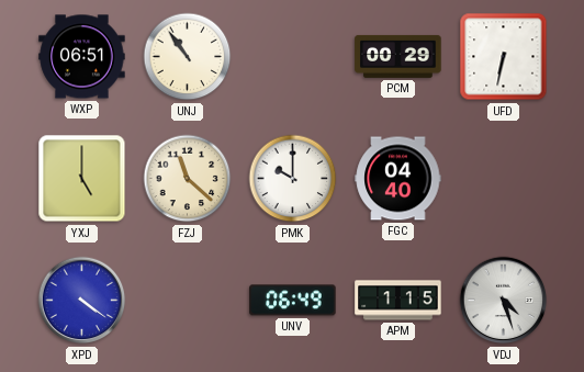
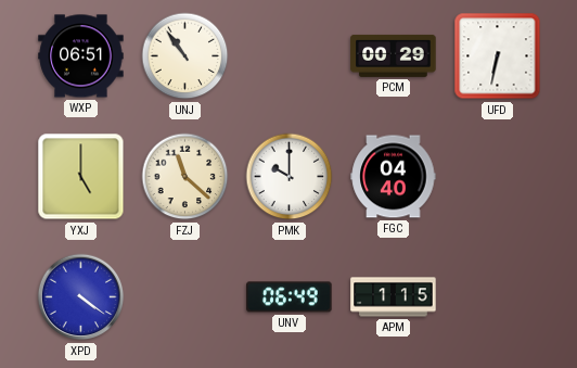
VDJ: 4:27 -> none (504, 301)
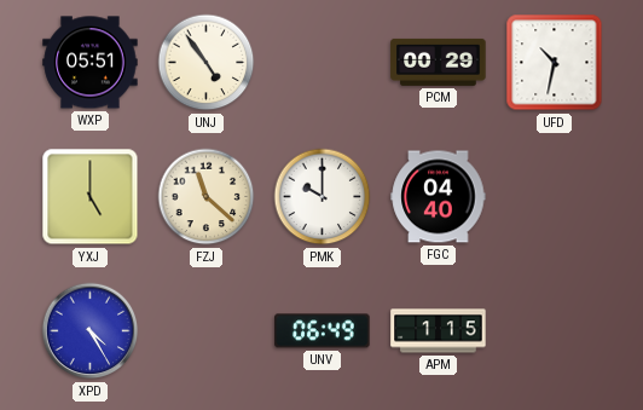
WXP: 06:51 -> 05:51 (91, 63)
UNJ: 10:54 -> 4:54 (207, 63)
UFD: 6:32 -> 10:32 (555, 63)
XPD: 4:21 -> 4:25 (91, 331)
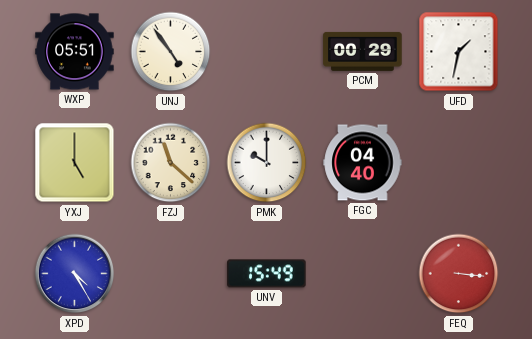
UFD: 10:32 -> 1:32 (459, 52)
UNV: 06:49 -> 15:49 (267, 274)
APM: 1:15 -> none (439, 331)
FEQ: none -> 3:16 (459, 274)
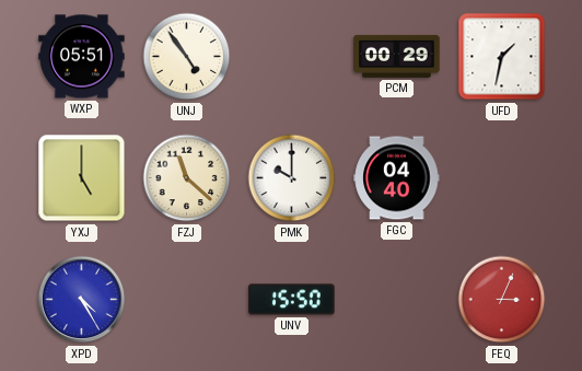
UNV: 15:49 -> 15:50 (292, 300)
FEQ: 3:16 -> 3:04 (502, 300)
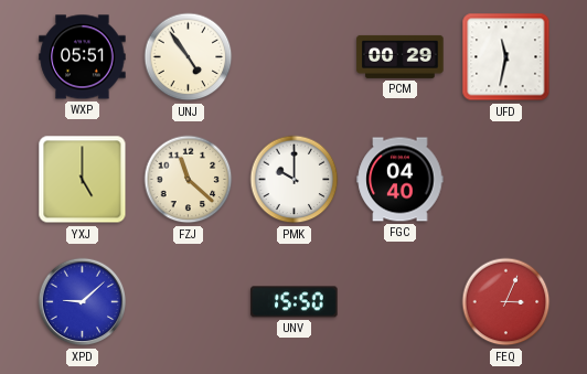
UFD: 1:32 -> 11:32 (506, 57)
XPD: 4:25 -> 9:08 (83, 302)
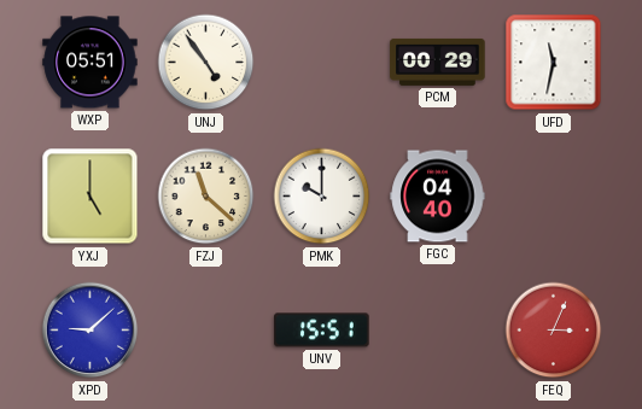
UNV: 15:50 -> 15:51 (322, 331)
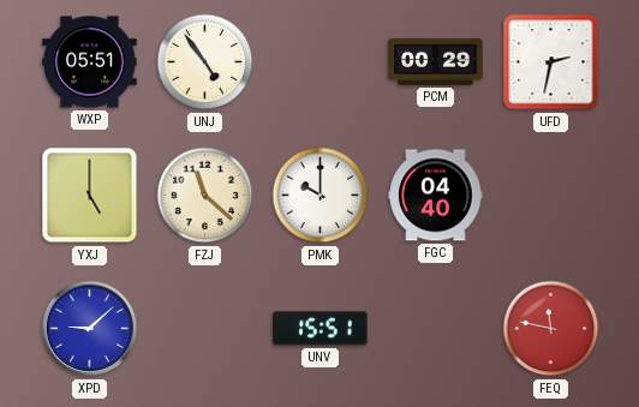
UFD: 11:32 -> 2:32 (551, 62)
FEQ: 3:04 -> 11:47 (551, 329)
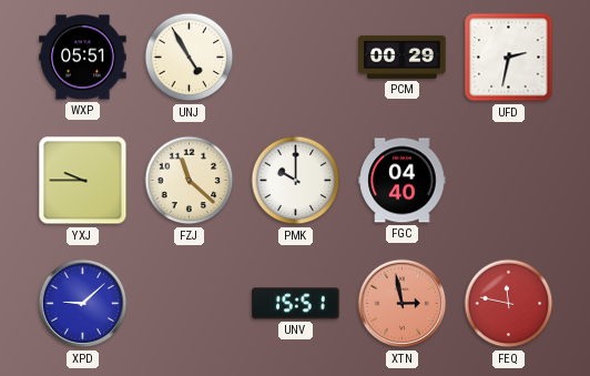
UNJ: 4:54 -> 4:55 (190, 58)
YXJ: 5:00 -> 9:45 (83, 181)
XTN: none -> 2:58 (403, 304)
